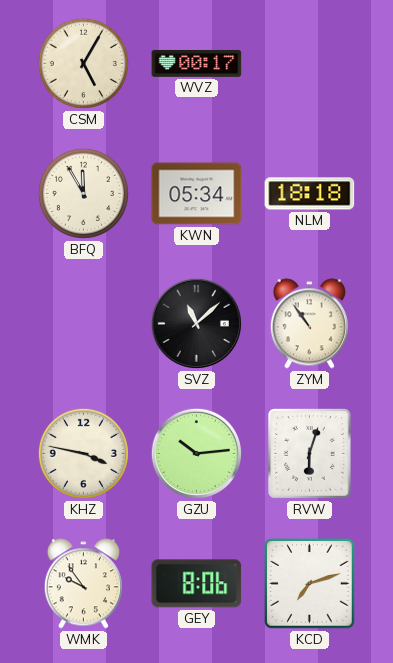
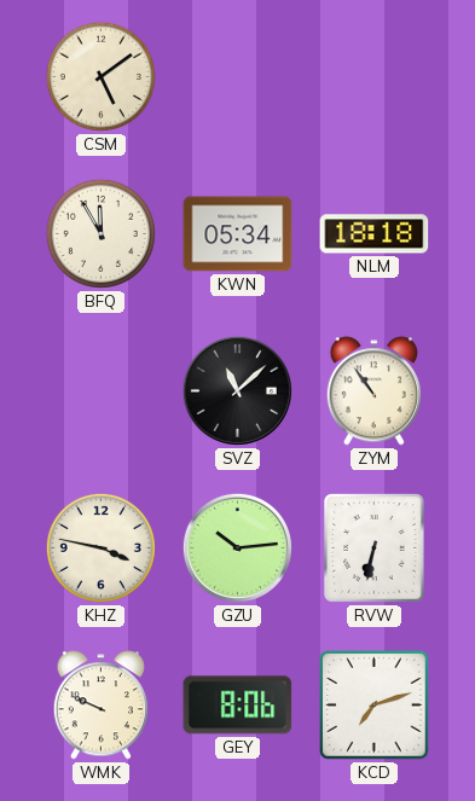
CSM: 5:05 -> 5:09 (100, 76)
WVZ: 00:17 -> none (197, 63)
RVW: 6:03 -> 6:32 (375, 548)
WMK: 9:54 -> 9:49 (100, 706)
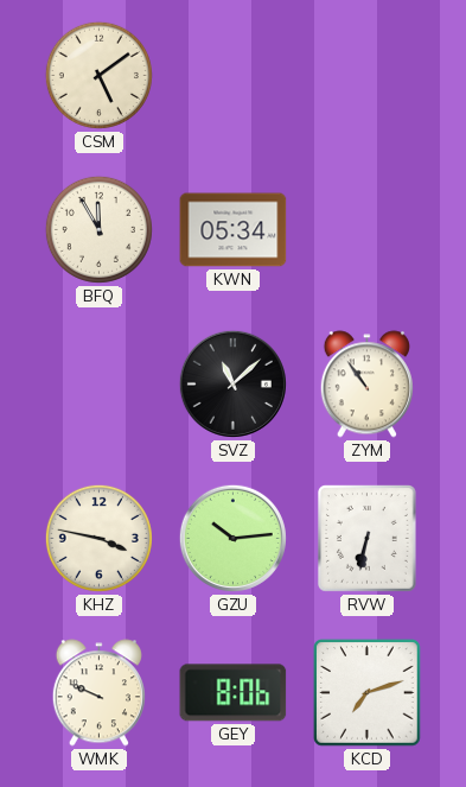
NLM: 18:18 -> none (375, 234)
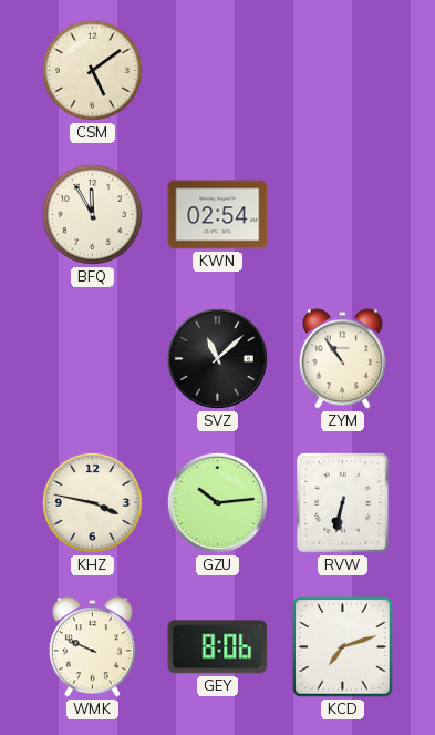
KWN: 05:34 -> 02:54 (218, 215)
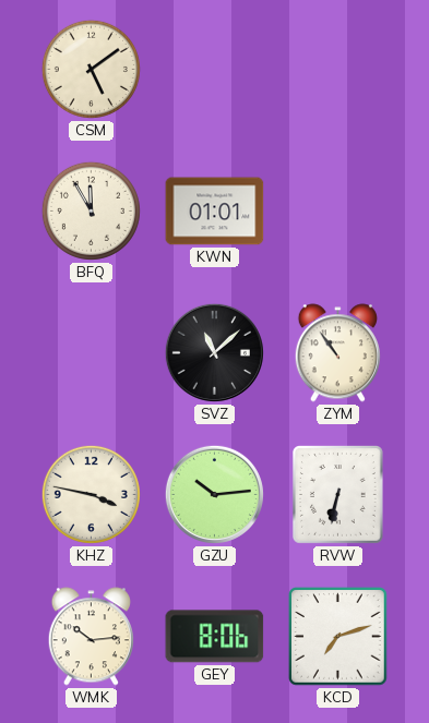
KWN: 02:54 -> 01:01 (215, 212)
WMK: 9:49 -> 10:14 (91, 637)
